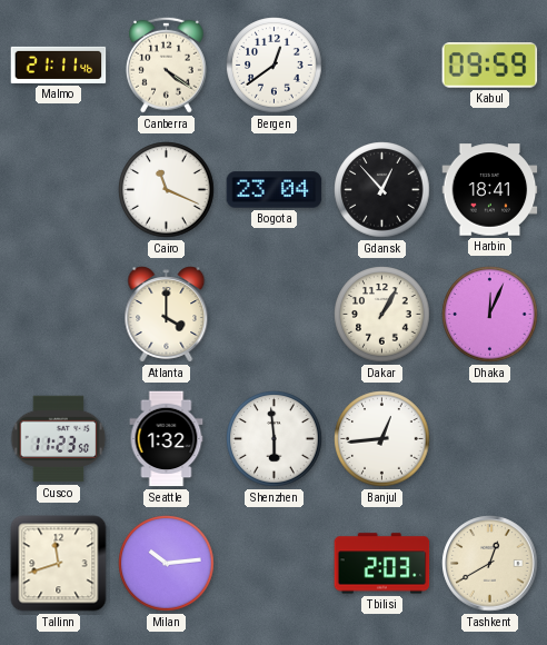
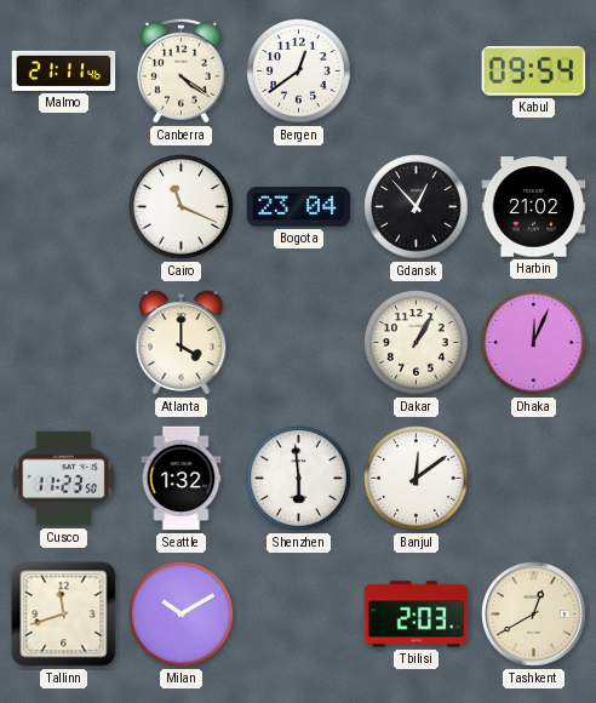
Kabul: 09:59 -> 09:54 (534, 72)
Harbin: 18:41 -> 21:02 (534, 207)
Banjul: 12:44 -> 12:09 (417, 479)
Milan: 10:14 -> 10:10 (182, 615)
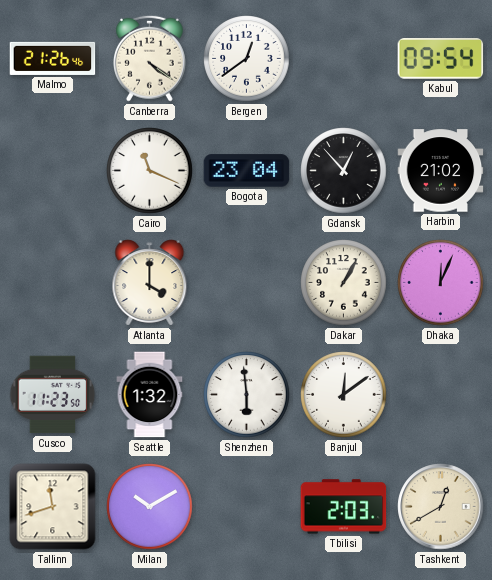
Malmo: 21:11 -> 21:26 (53, 58)
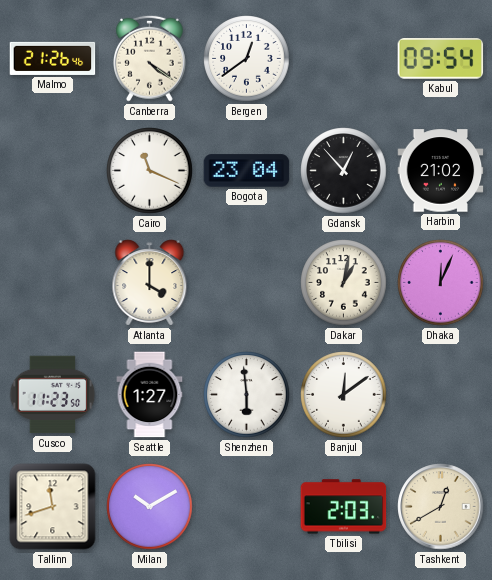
Dakar: 1:05 -> 1:02 (344, 283)
Seattle: 1:32 -> 1:27 (150, 395)
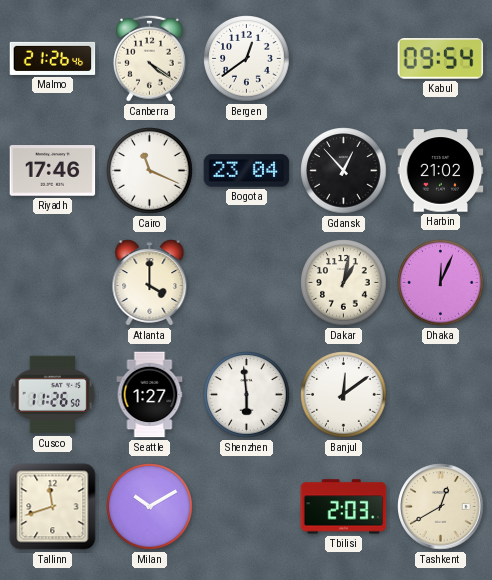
Riyadh: none -> 17:46 (53, 171)
Cusco: 11:23 -> 11:26 (53, 395)
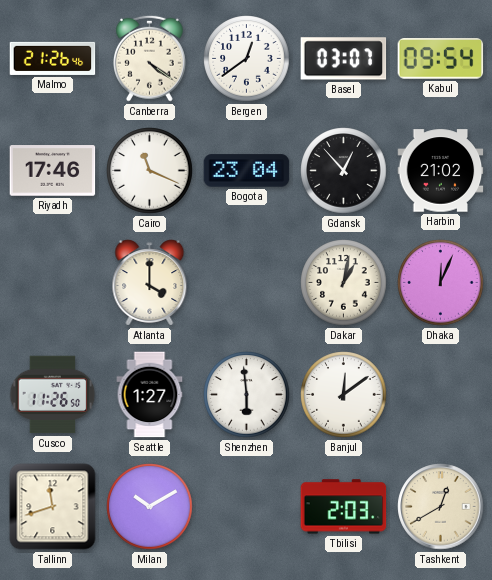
Basel: none -> 03:07 (344, 59)
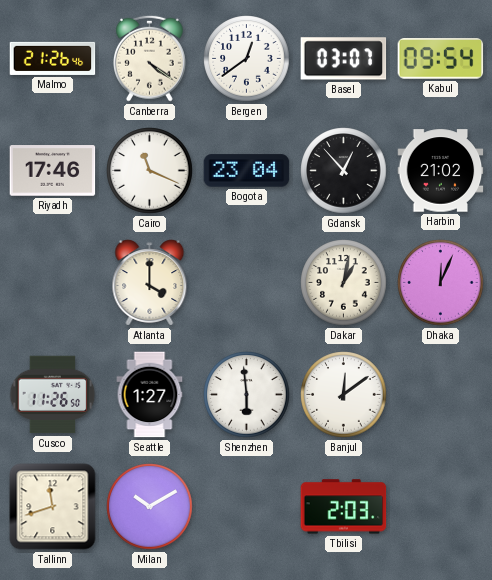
Tashkent: 12:40 -> none (441, 507)
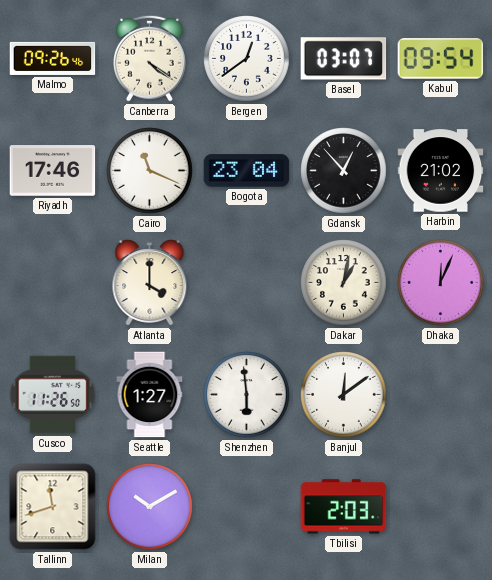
Malmo: 21:26 -> 09:26 (53, 58)
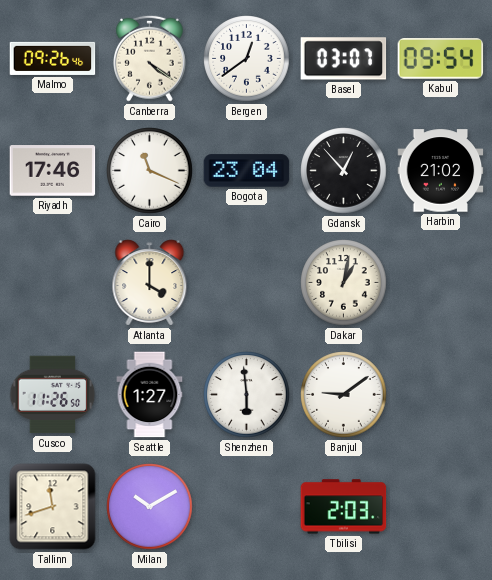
Dhaka: 12:04 -> none (441, 283)
Banjul: 12:09 -> 9:09 (344, 395)
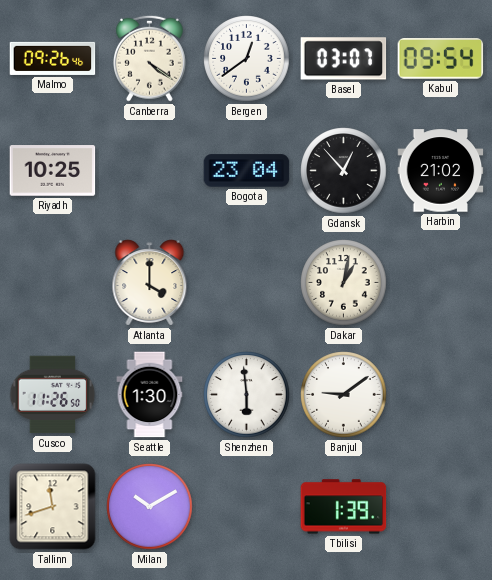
Riyadh: 17:46 -> 10:25 (53, 171)
Cairo: 11:19 -> none (150, 171)
Seattle: 1:27 -> 1:30 (150, 395)
Tbilisi: 2:03 -> 1:39 (344, 507)
